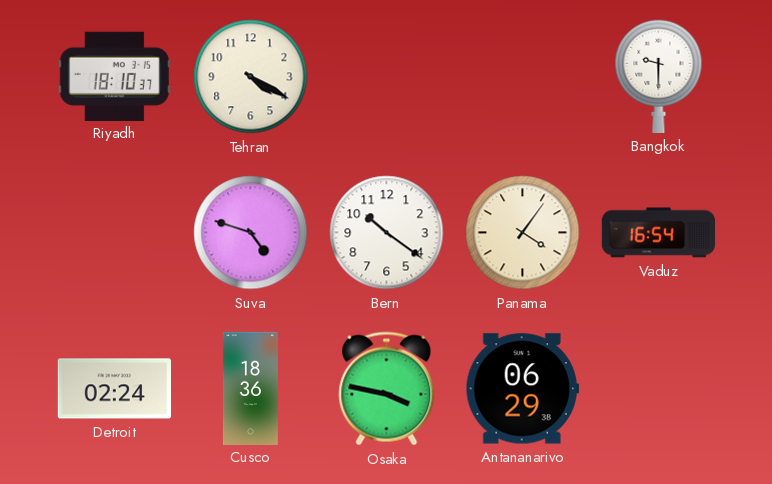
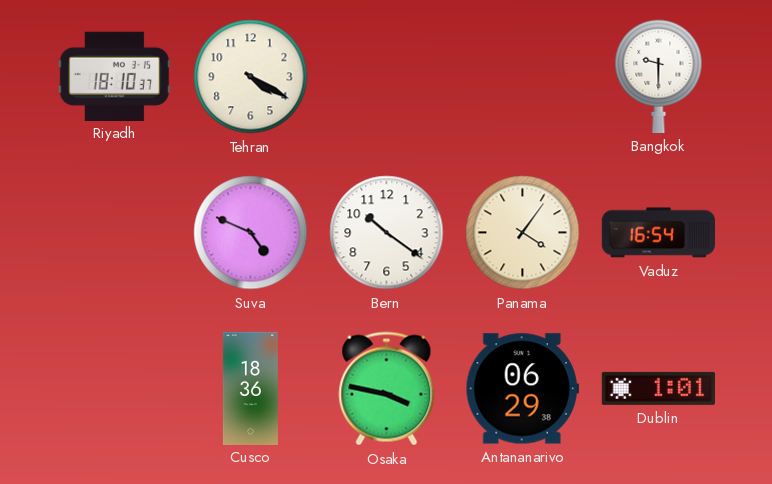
Suva: 4:48 -> 4:49 (251, 233)
Detroit: 02:24 -> none (114, 389)
Dublin: none -> 1:01 (658, 388)
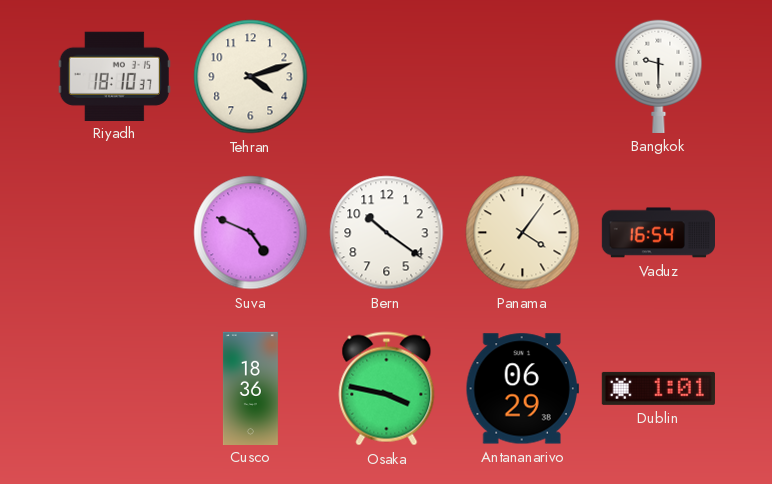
Tehran: 4:20 -> 4:12 (251, 77)
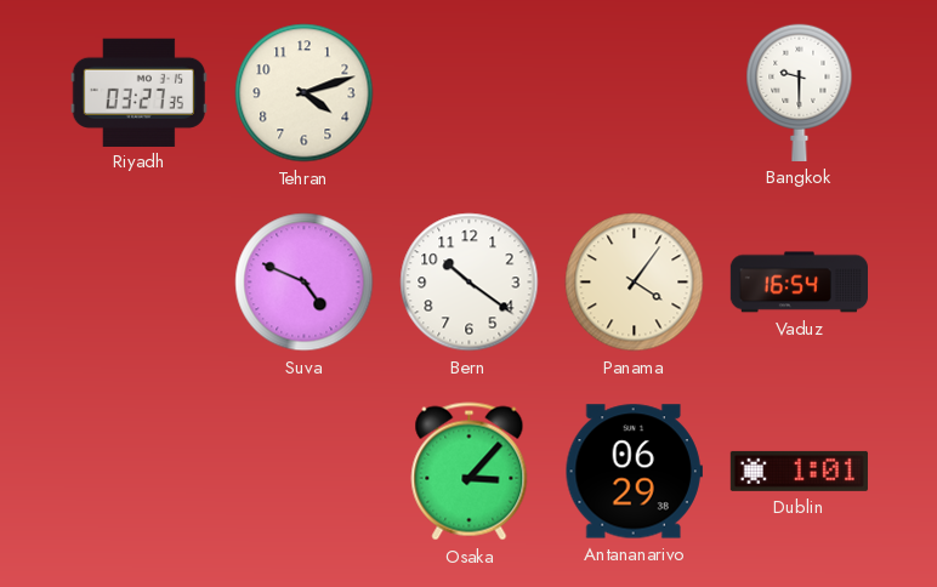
Riyadh: 18:10 -> 03:27 (138, 92)
Cusco: 18:36 -> none (250, 388)
Osaka: 3:47 -> 3:07 (470, 472)
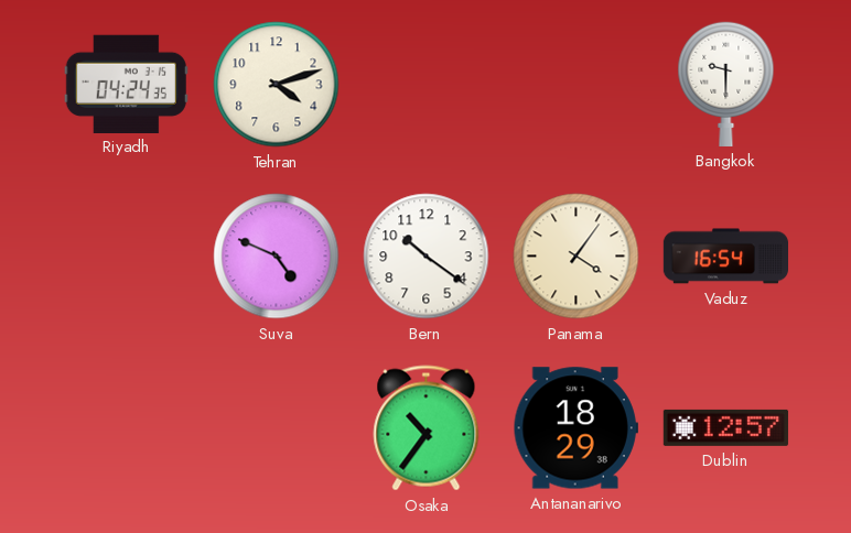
Riyadh: 03:27 -> 04:24 (126, 84)
Osaka: 3:07 -> 10:36 (427, 428)
Antananarivo: 06:29 -> 18:29 (575, 428)
Dublin: 1:01 -> 12:57 (725, 427)
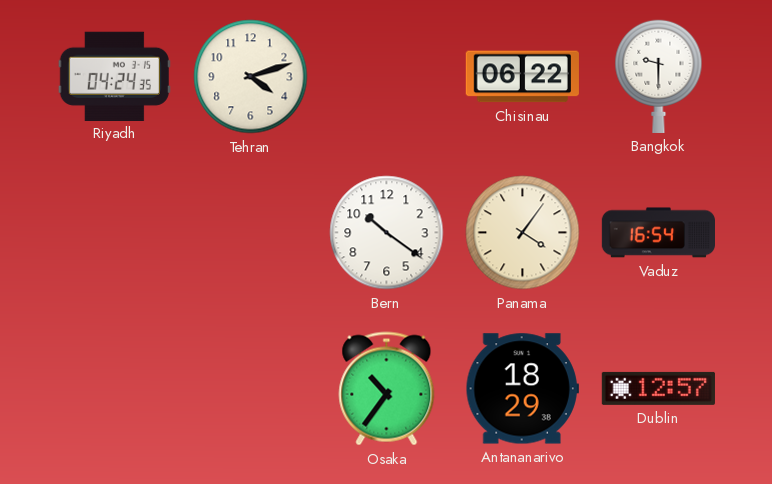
Chisinau: none -> 06:22 (522, 77)
Suva: 4:49 -> none (277, 257)
